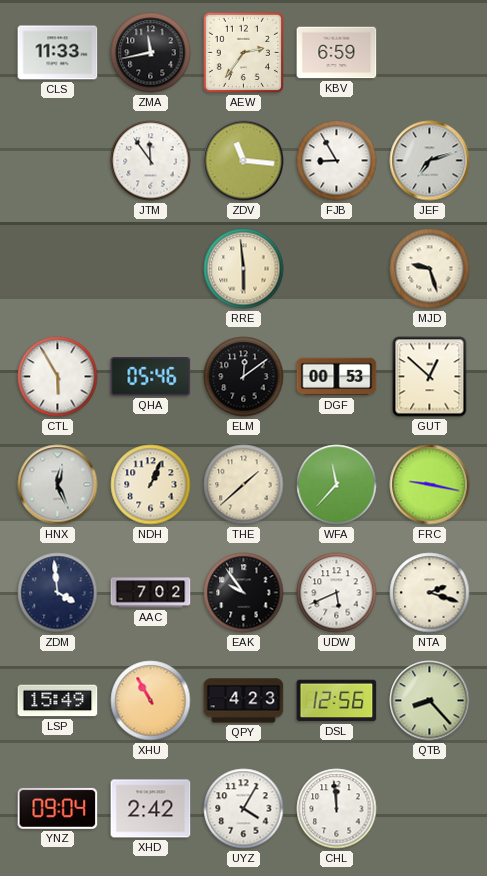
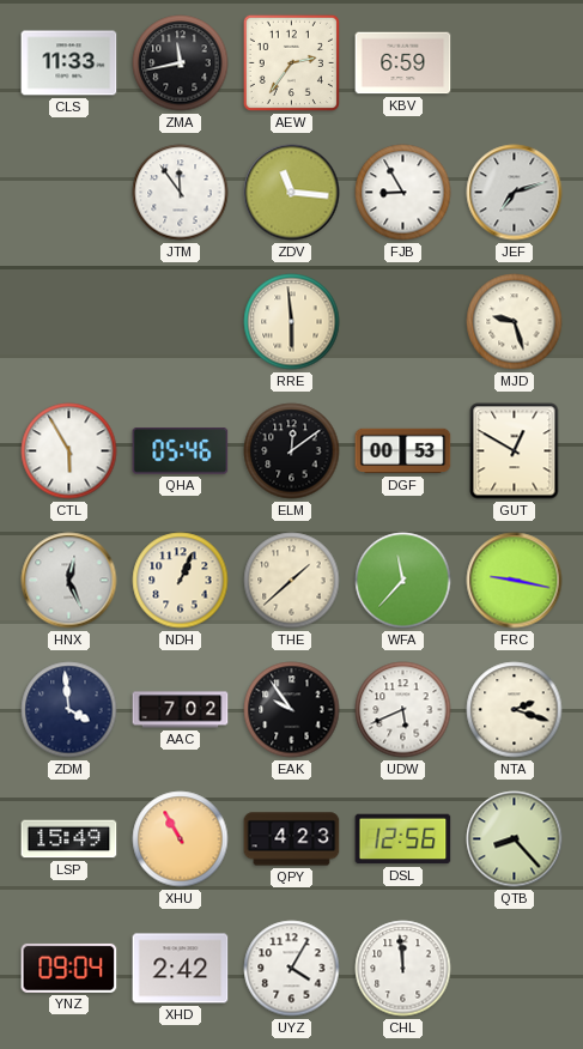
GUT: 12:52 -> 12:50 (515, 451)
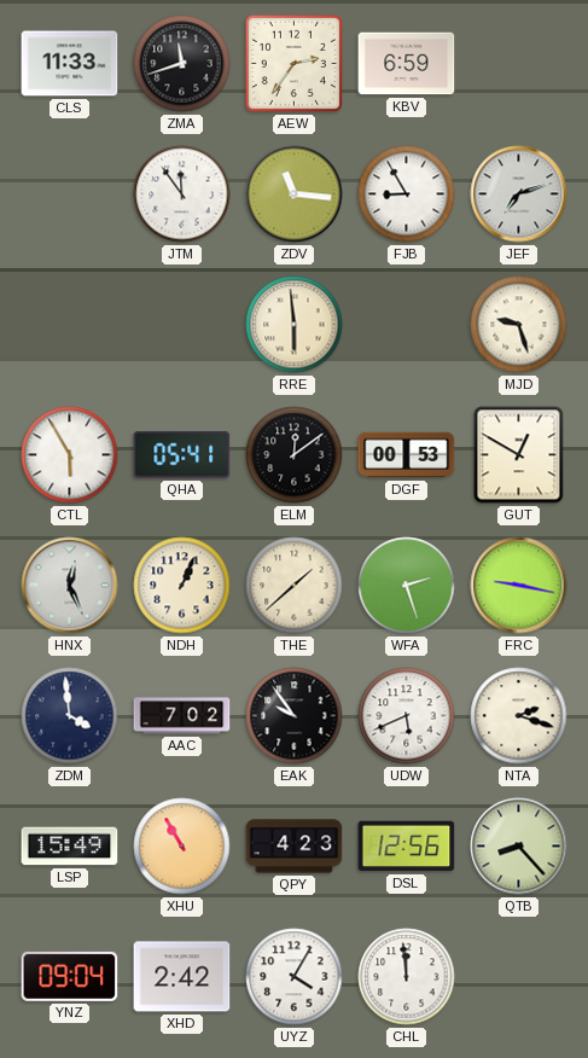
ZMA: 11:43 -> 11:42 (182, 64)
QHA: 05:46 -> 05:41 (182, 455)
WFA: 11:37 -> 2:27 (407, 586)
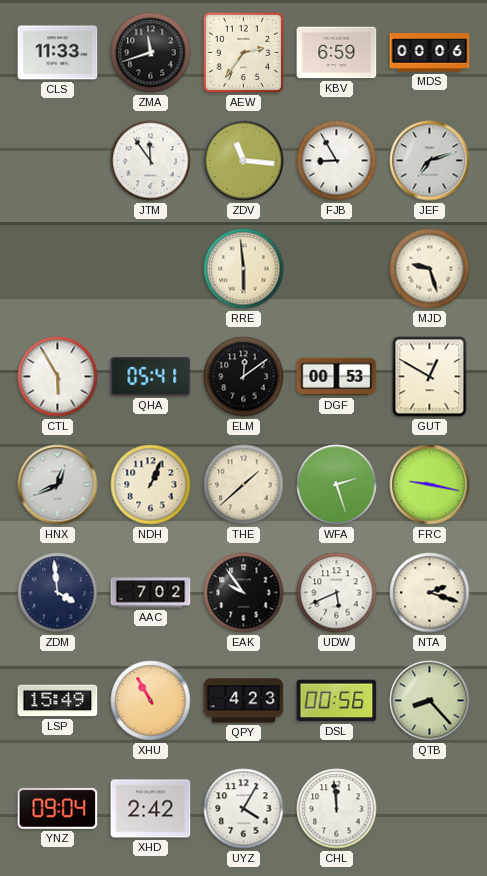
MDS: none -> 00:06 (430, 53)
HNX: 12:26 -> 12:41 (58, 485)
DSL: 12:56 -> 00:56 (337, 701)
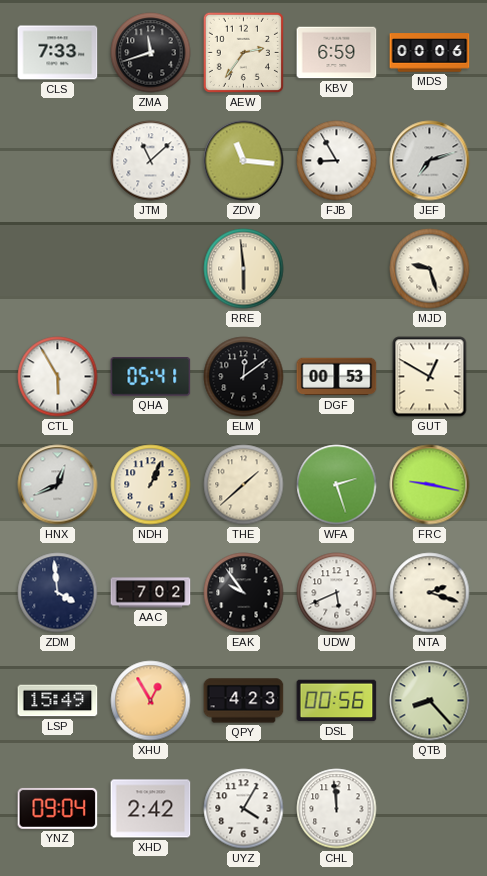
CLS: 11:33 -> 7:33 (58, 53)
JTM: 11:54 -> 11:08 (151, 161)
XHU: 10:55 -> 12:55 (151, 701)
